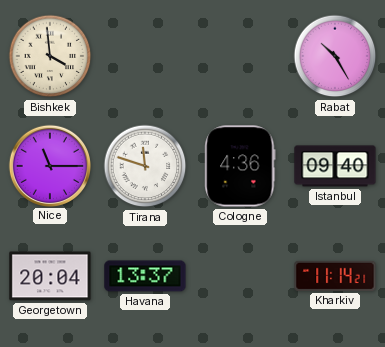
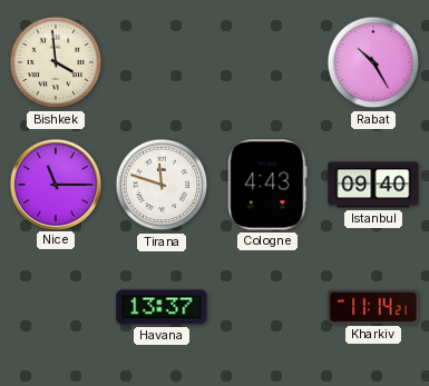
Cologne: 4:36 -> 4:43 (267, 185)
Georgetown: 20:04 -> none (50, 276)
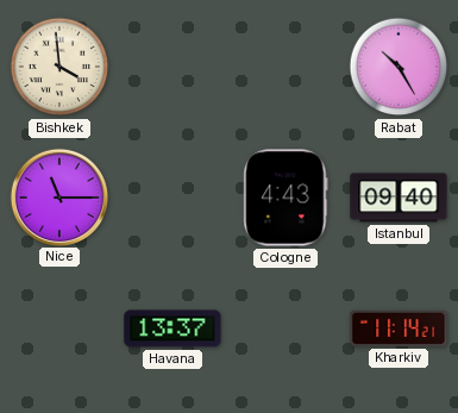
Tirana: 11:48 -> none (162, 185)
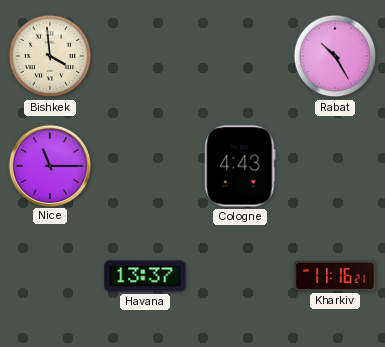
Istanbul: 09:40 -> none (399, 198)
Kharkiv: 11:14 -> 11:16 (335, 276)
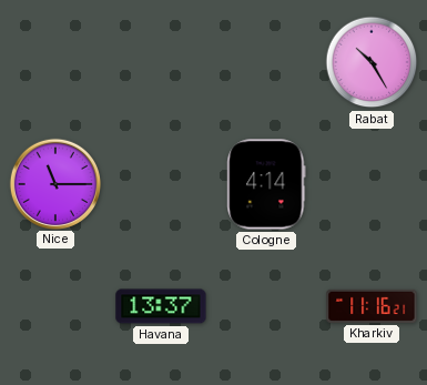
Bishkek: 3:59 -> none (50, 56)
Cologne: 4:43 -> 4:14 (266, 184)
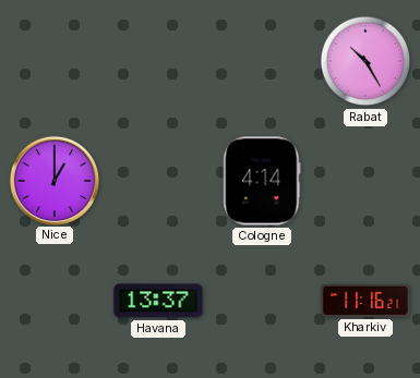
Nice: 11:15 -> 1:00 (53, 180)
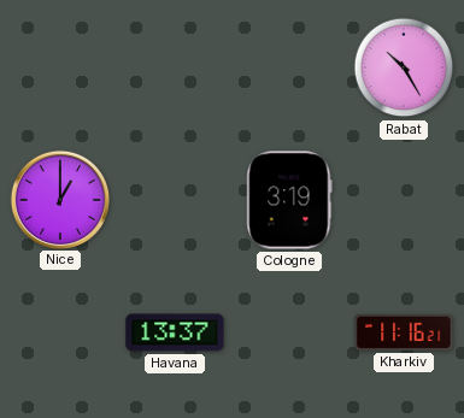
Cologne: 4:14 -> 3:19 (289, 200)
